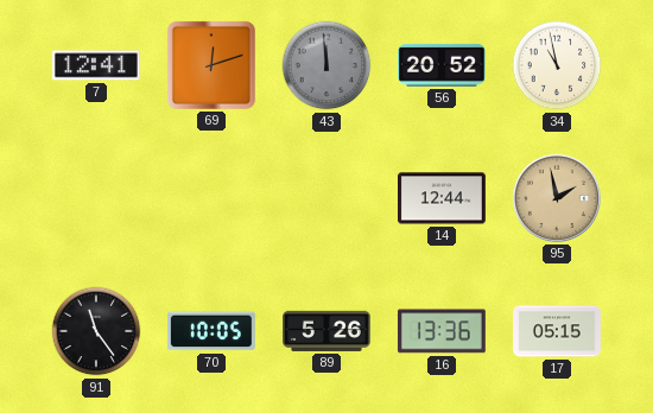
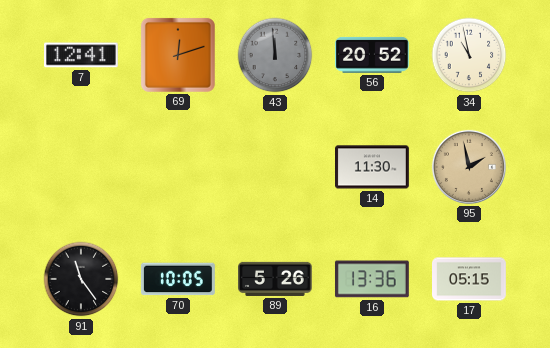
14: 12:44 -> 11:30 (373, 167)
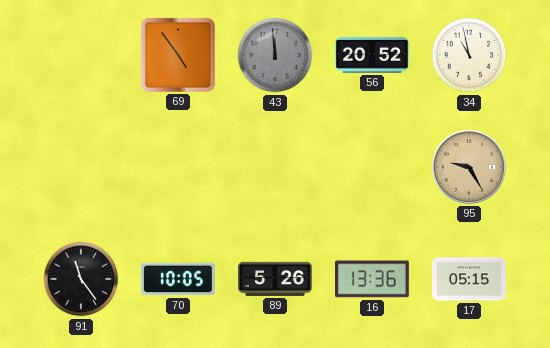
7: 12:41 -> none (82, 55)
69: 12:12 -> 4:54 (178, 55)
14: 11:30 -> none (373, 167)
95: 1:58 -> 9:25 (469, 167)
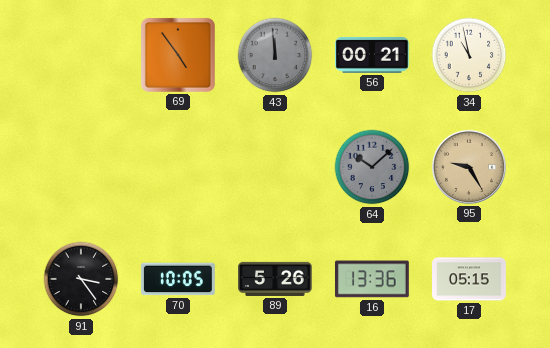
56: 20:52 -> 00:21 (372, 55)
64: none -> 10:08 (372, 167)
91: 11:24 -> 3:24 (81, 279)
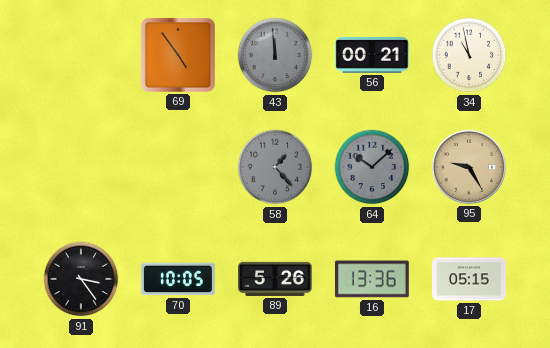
58: none -> 1:23 (275, 167)
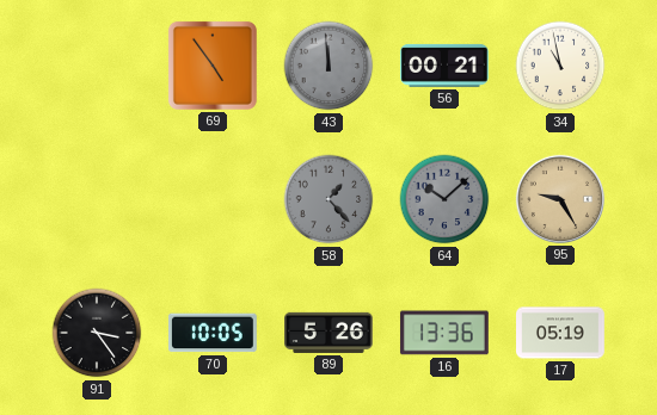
17: 05:15 -> 05:19 (561, 333)
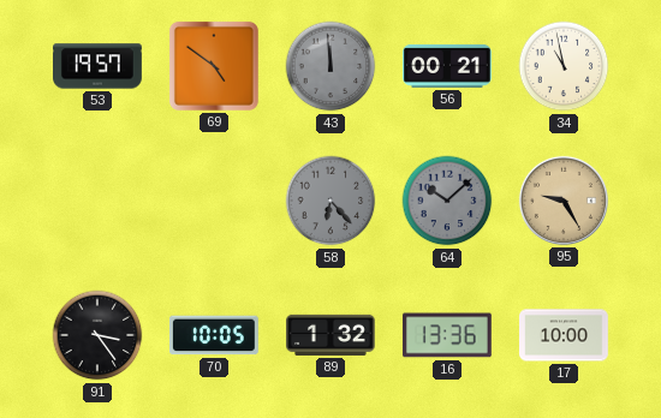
53: none -> 19:57 (99, 66)
69: 4:54 -> 4:51 (214, 66)
58: 1:23 -> 6:23 (330, 201)
89: 5:26 -> 1:32 (332, 335)
17: 05:19 -> 10:00 (565, 335)
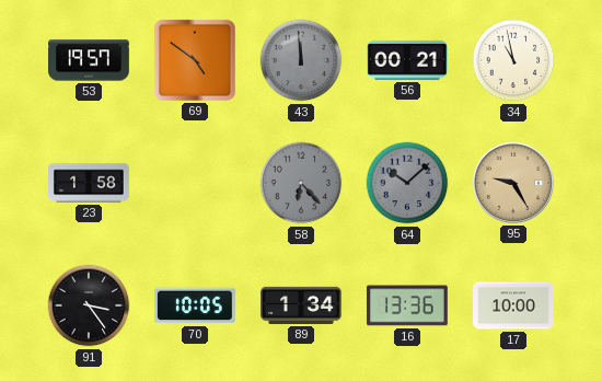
23: none -> 1:58 (90, 183)
89: 1:32 -> 1:34 (302, 305)
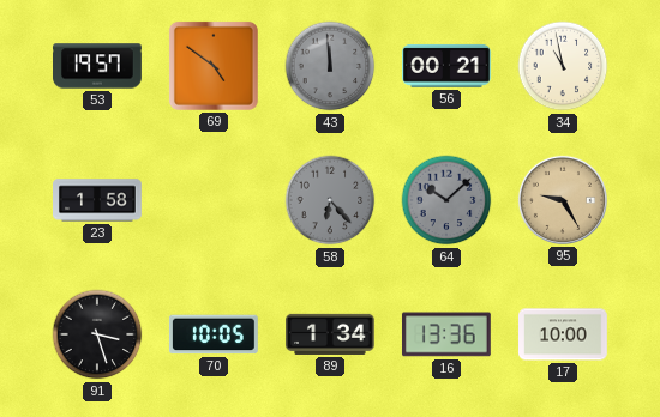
91: 3:24 -> 3:27 (97, 334)
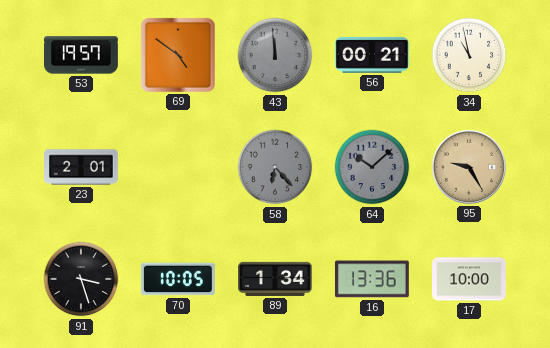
23: 1:58 -> 2:01 (82, 167)
